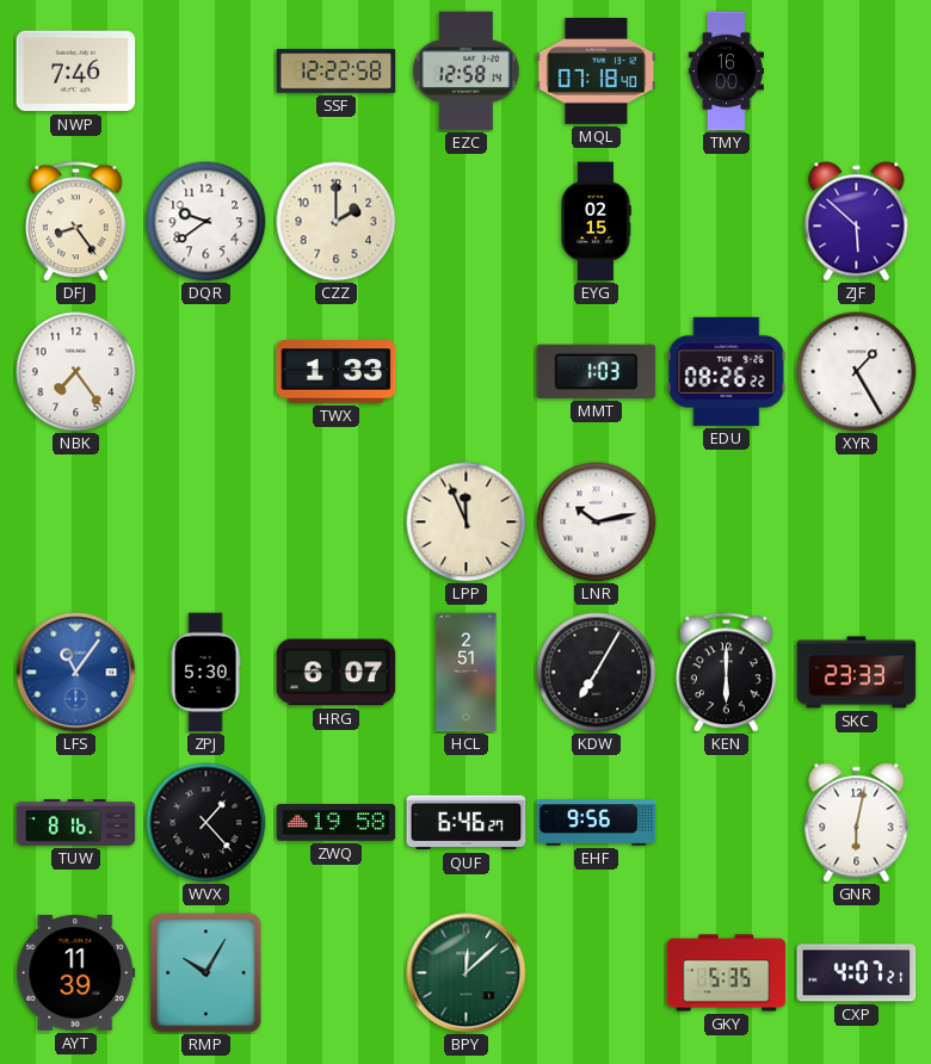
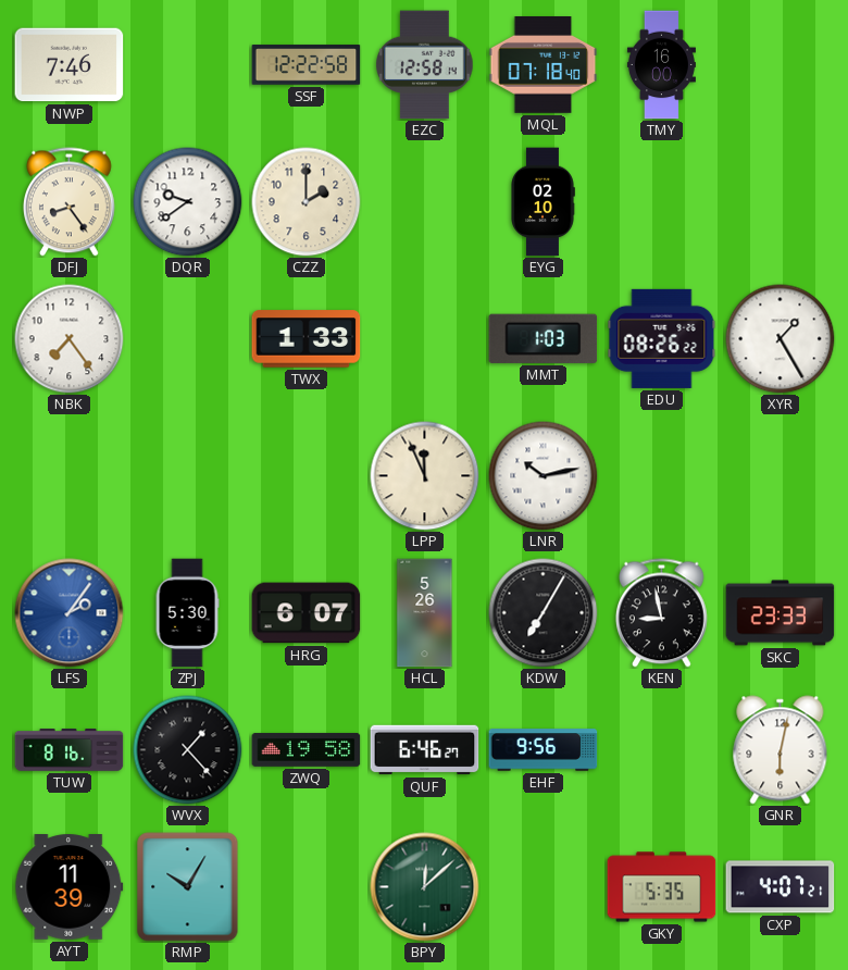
EYG: 02:15 -> 02:10 (543, 202)
ZJF: 5:52 -> none (857, 222)
LFS: 11:06 -> 2:06 (70, 613)
HCL: 2:51 -> 5:26 (425, 613)
KEN: 6:00 -> 8:58 (661, 613)
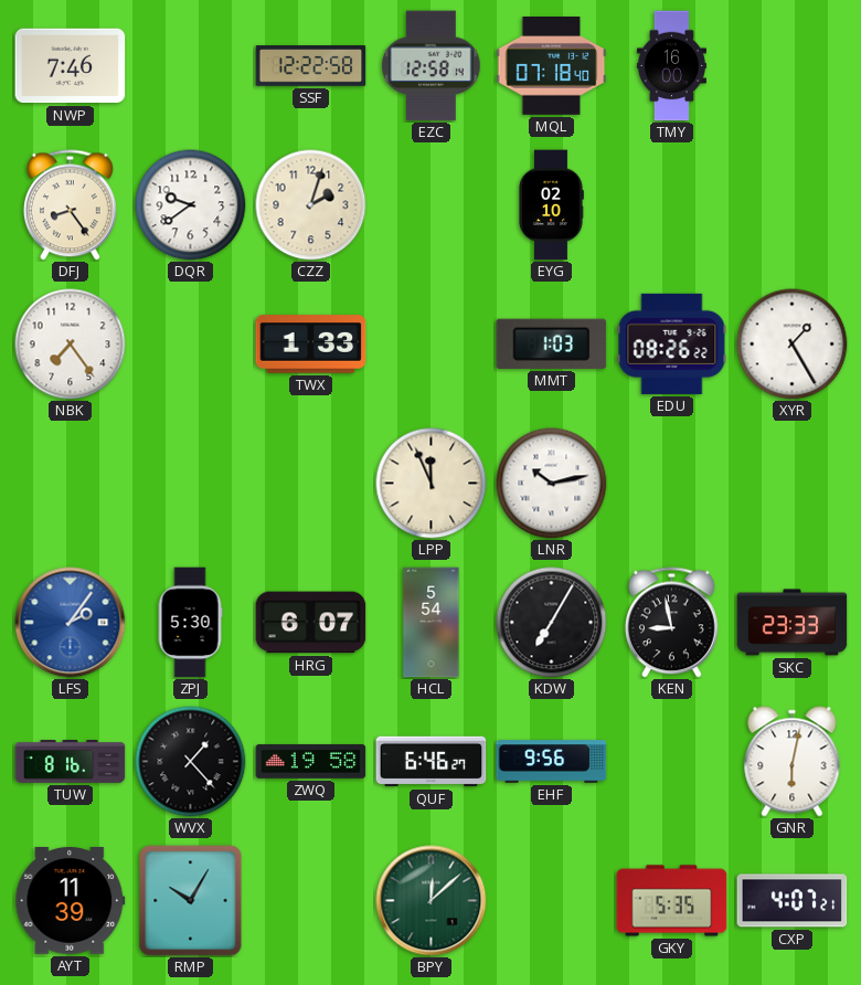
CZZ: 2:00 -> 2:03 (311, 205)
HCL: 5:26 -> 5:54 (432, 623)
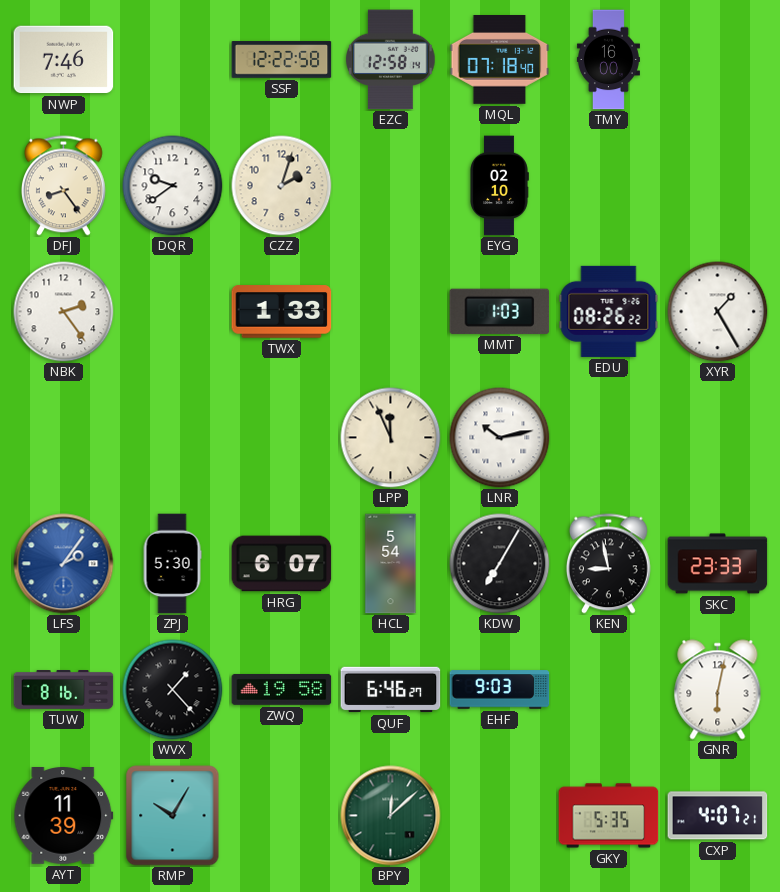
NBK: 7:24 -> 2:24 (64, 312)
EHF: 9:56 -> 9:03 (500, 690)
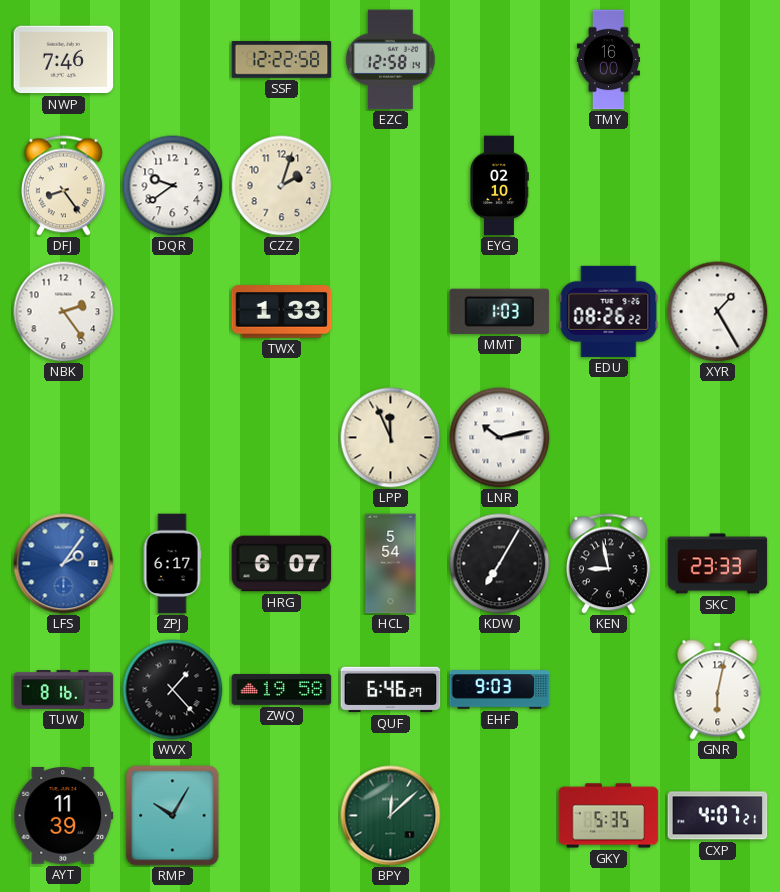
MQL: 07:18 -> none (500, 60)
ZPJ: 5:30 -> 6:17 (172, 564)
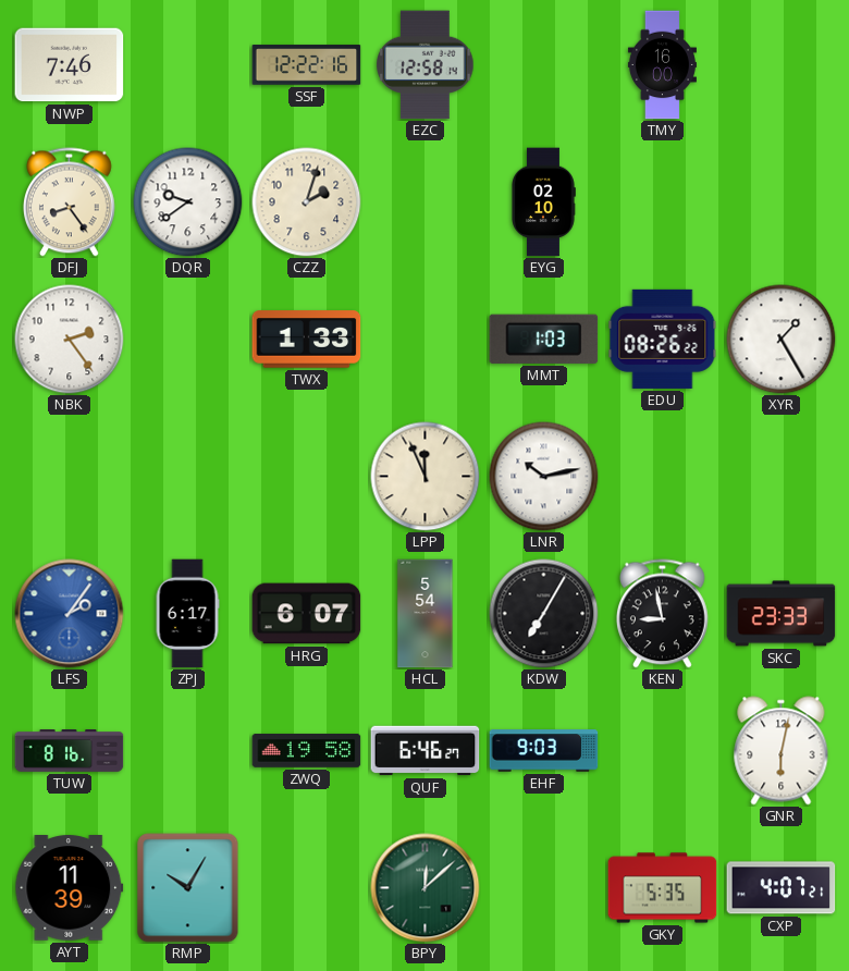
SSF: 12:22:58 -> 12:22:16 (307, 65)
WVX: 1:23 -> none (173, 690)
